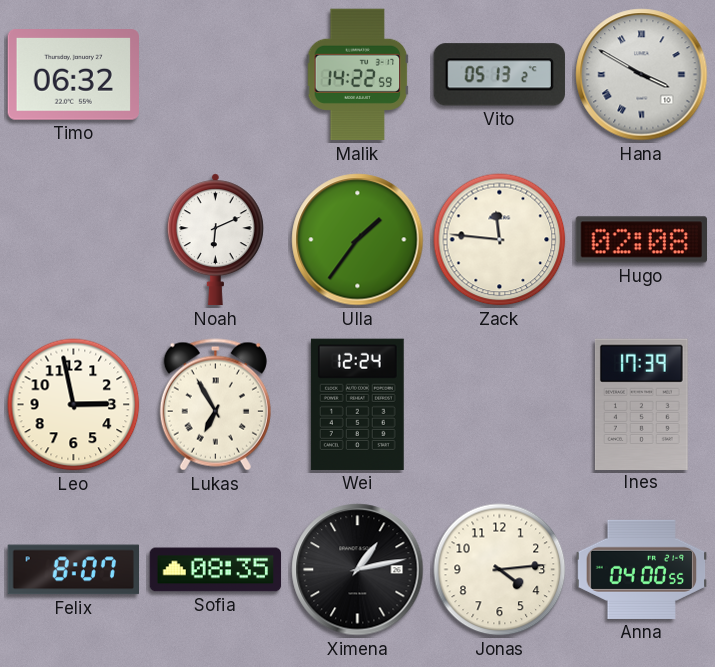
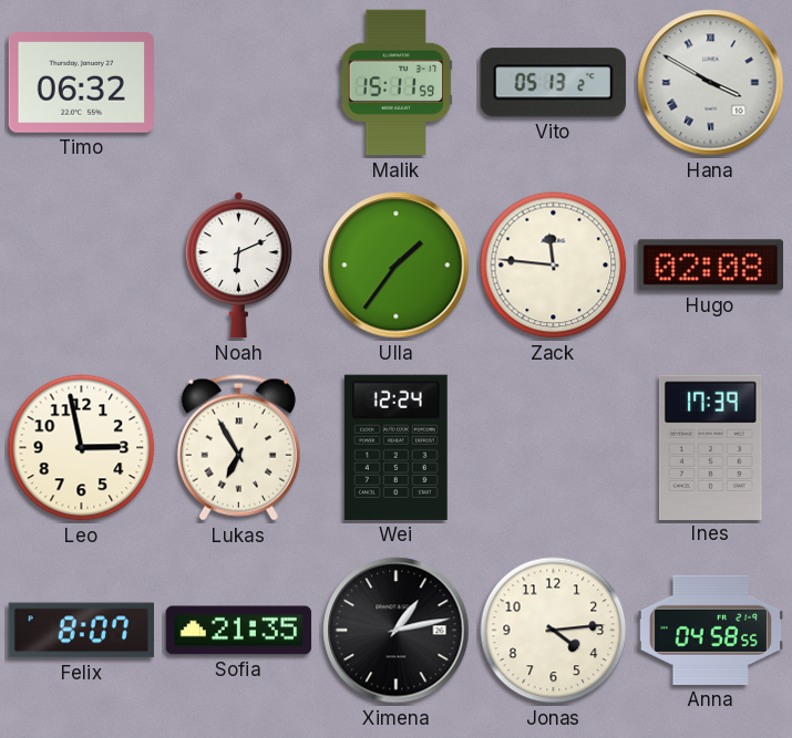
Malik: 14:22 -> 15:11 (397, 83)
Sofia: 08:35 -> 21:35 (239, 631)
Anna: 04:00 -> 04:58 (711, 630)
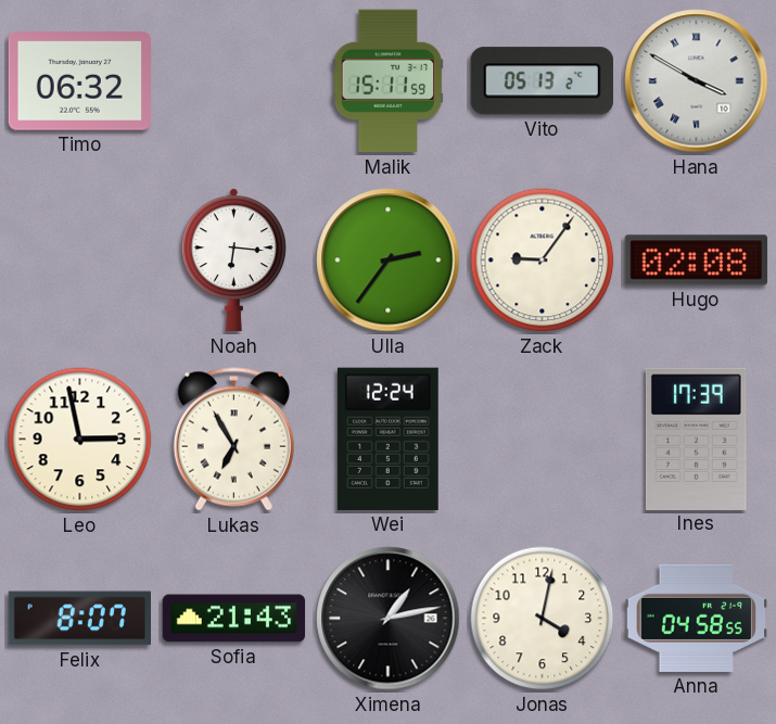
Noah: 6:11 -> 6:16 (233, 261)
Ulla: 1:36 -> 2:36 (389, 261)
Zack: 11:46 -> 9:06 (543, 261)
Sofia: 21:35 -> 21:43 (234, 619)
Jonas: 4:14 -> 4:02 (543, 619)
